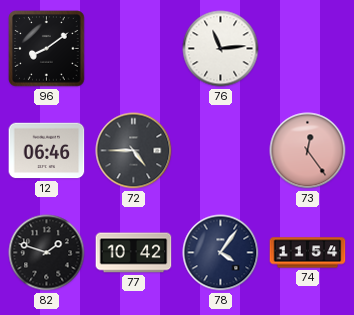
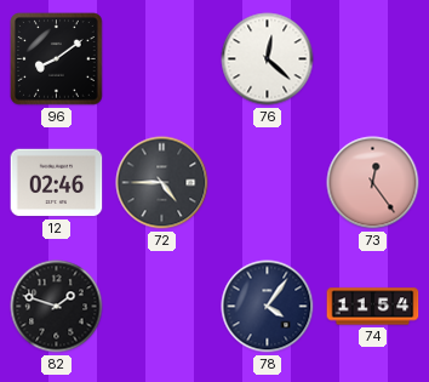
76: 11:14 -> 12:22 (268, 59)
12: 06:46 -> 02:46 (57, 183)
77: 10:42 -> none (134, 253)
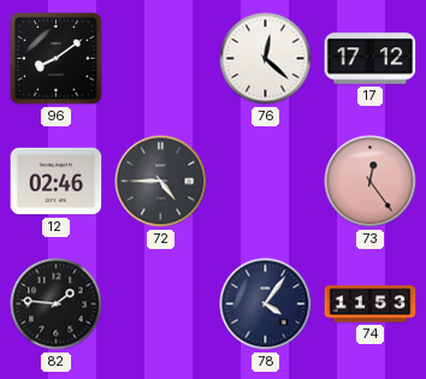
17: none -> 17:12 (371, 59)
82: 1:48 -> 1:46 (57, 304)
74: 11:54 -> 11:53 (371, 304)
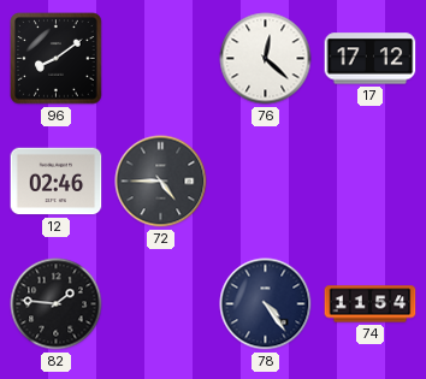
73: 12:24 -> none (371, 182)
78: 4:06 -> 4:24 (266, 304)
74: 11:53 -> 11:54 (371, 304)
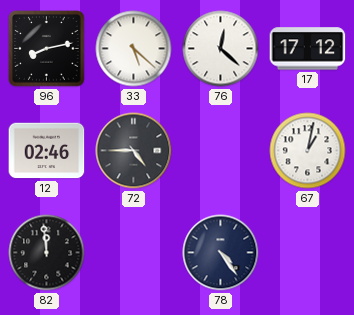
96: 8:09 -> 8:13 (47, 49)
33: none -> 5:22 (134, 49)
67: none -> 1:02 (308, 151)
82: 1:46 -> 11:59 (47, 253)
74: 11:54 -> none (371, 304)
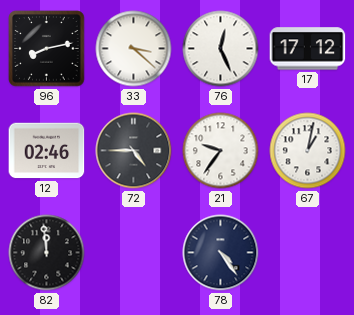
33: 5:22 -> 3:22 (134, 49)
76: 12:22 -> 12:26 (221, 49)
21: none -> 9:36 (221, 151)
